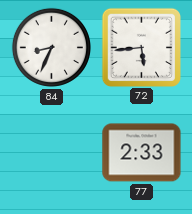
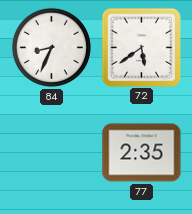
72: 5:44 -> 5:39 (141, 47)
77: 2:33 -> 2:35 (142, 153)
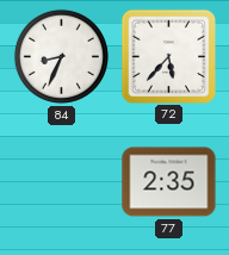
72: 5:39 -> 5:37 (168, 56)
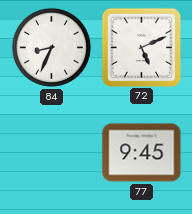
72: 5:37 -> 5:11 (141, 47)
77: 2:35 -> 9:45 (142, 153)
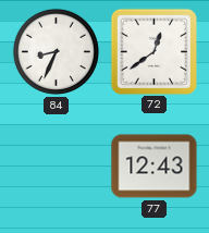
72: 5:11 -> 12:39 (153, 51)
77: 9:45 -> 12:43 (155, 167)
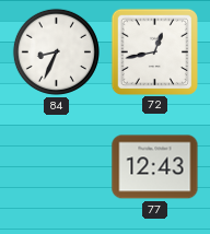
72: 12:39 -> 12:43 (154, 51)
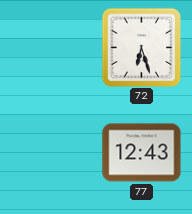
84: 8:34 -> none (56, 51)
72: 12:43 -> 6:27 (141, 47)
